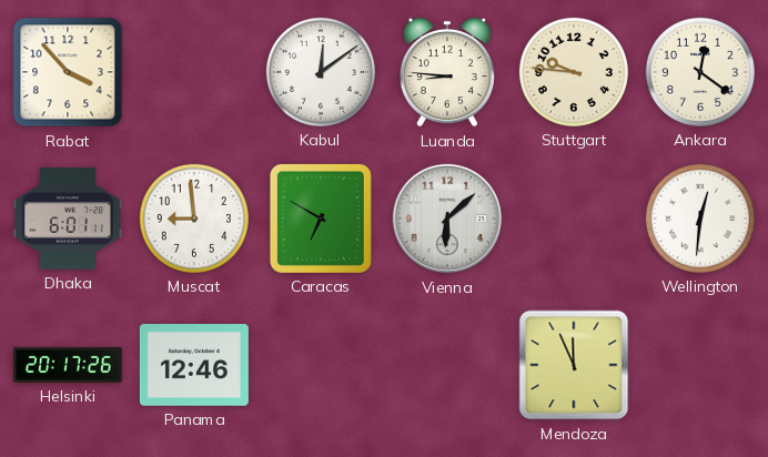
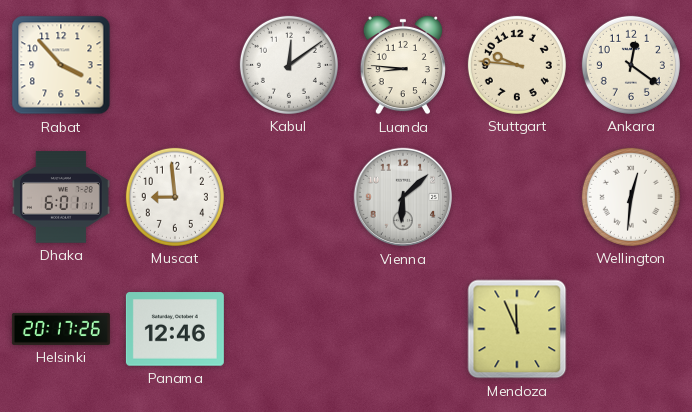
Caracas: 6:50 -> none (321, 219)
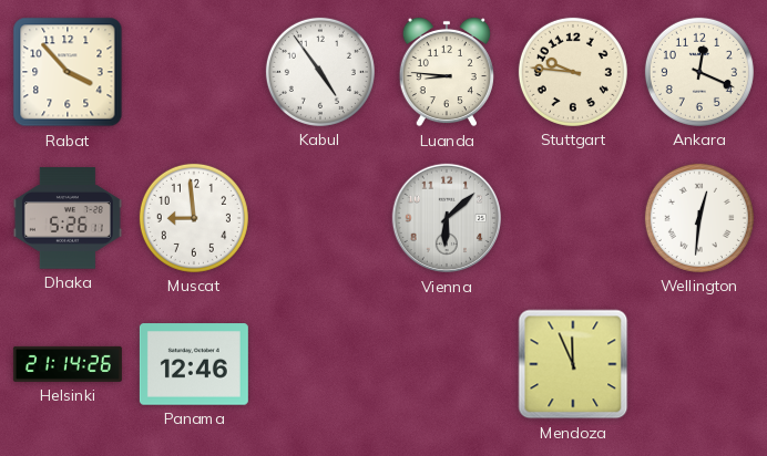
Kabul: 12:09 -> 4:54 (320, 72)
Ankara: 12:21 -> 12:19 (699, 72)
Dhaka: 6:01 -> 5:26 (68, 218)
Helsinki: 20:17 -> 21:14 (68, 364)
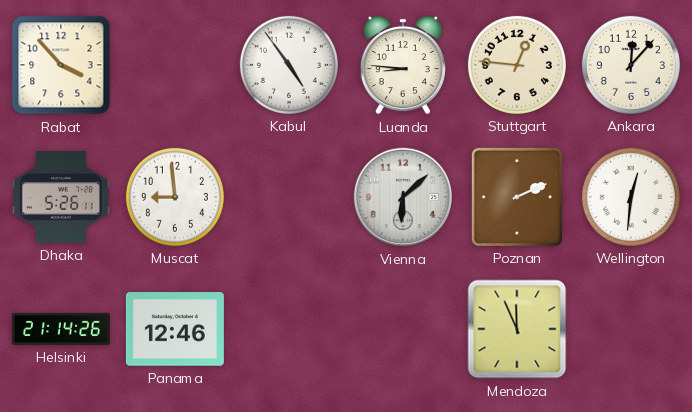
Stuttgart: 9:46 -> 12:46 (517, 65)
Ankara: 12:19 -> 12:07 (631, 65)
Poznan: none -> 2:11 (517, 197)
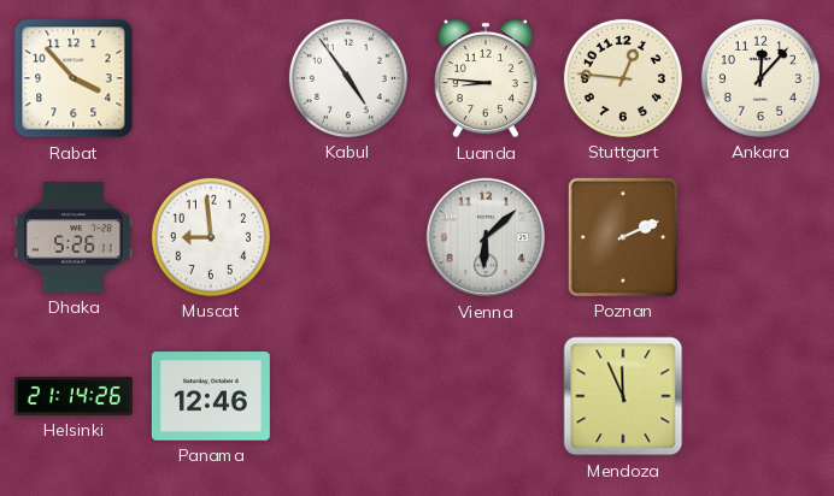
Wellington: 12:31 -> none (631, 197)
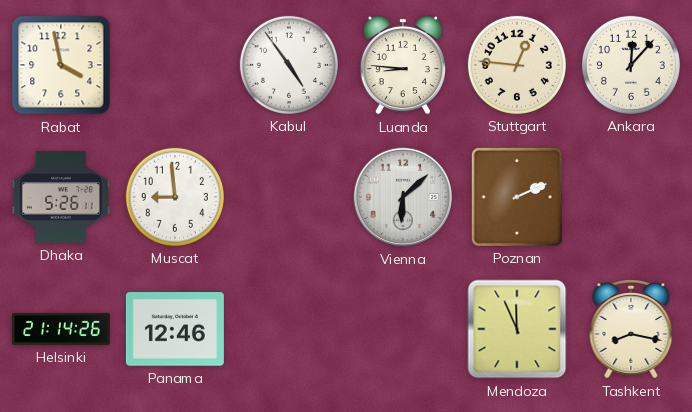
Rabat: 3:53 -> 3:58 (61, 65)
Tashkent: none -> 8:17 (631, 329)
